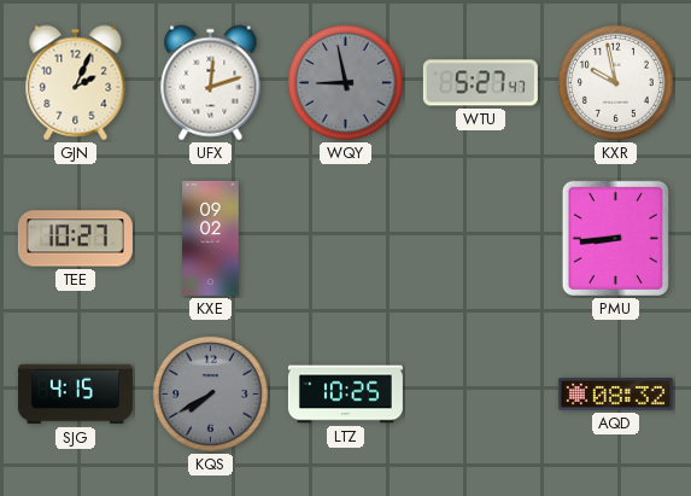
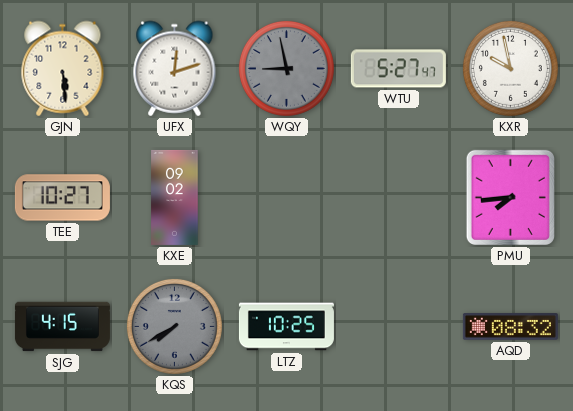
GJN: 2:04 -> 5:29 (63, 69)
PMU: 8:44 -> 7:44 (510, 197)
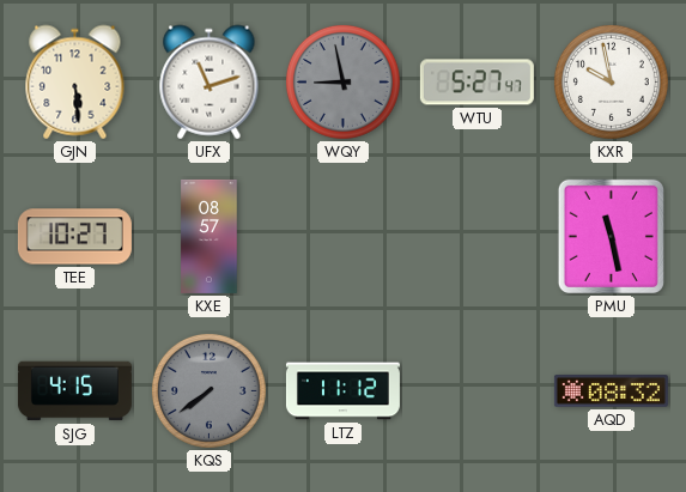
UFX: 12:12 -> 11:12 (210, 83)
KXE: 09:02 -> 08:57 (210, 236)
PMU: 7:44 -> 11:28 (611, 236)
KQS: 7:40 -> 7:39 (208, 390)
LTZ: 10:25 -> 11:12 (342, 391)
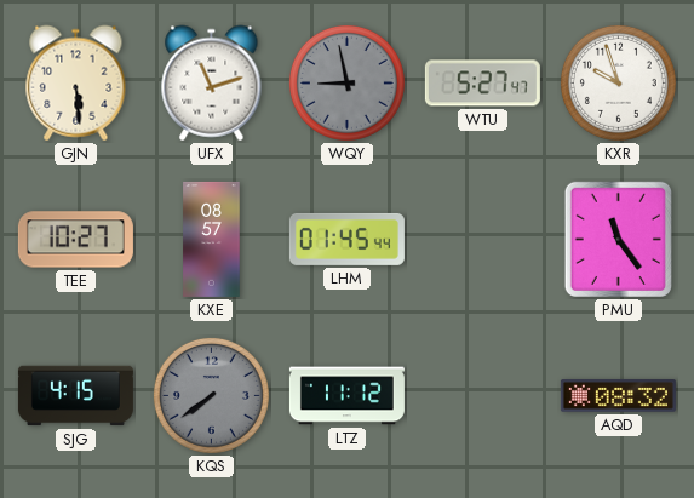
KXR: 9:58 -> 9:57 (618, 82)
LHM: none -> 01:45 (346, 239)
PMU: 11:28 -> 11:24 (618, 239)
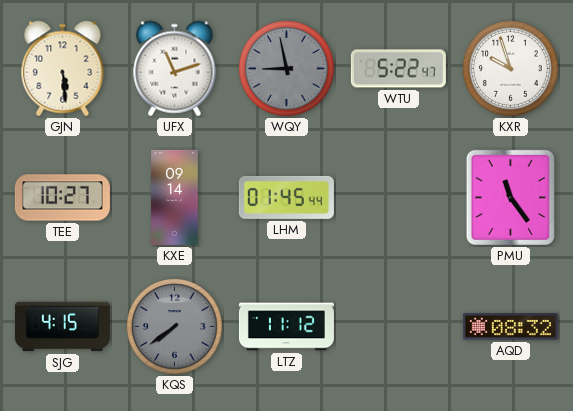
WTU: 5:27 -> 5:22 (398, 69)
KXE: 08:57 -> 09:14 (175, 197)
